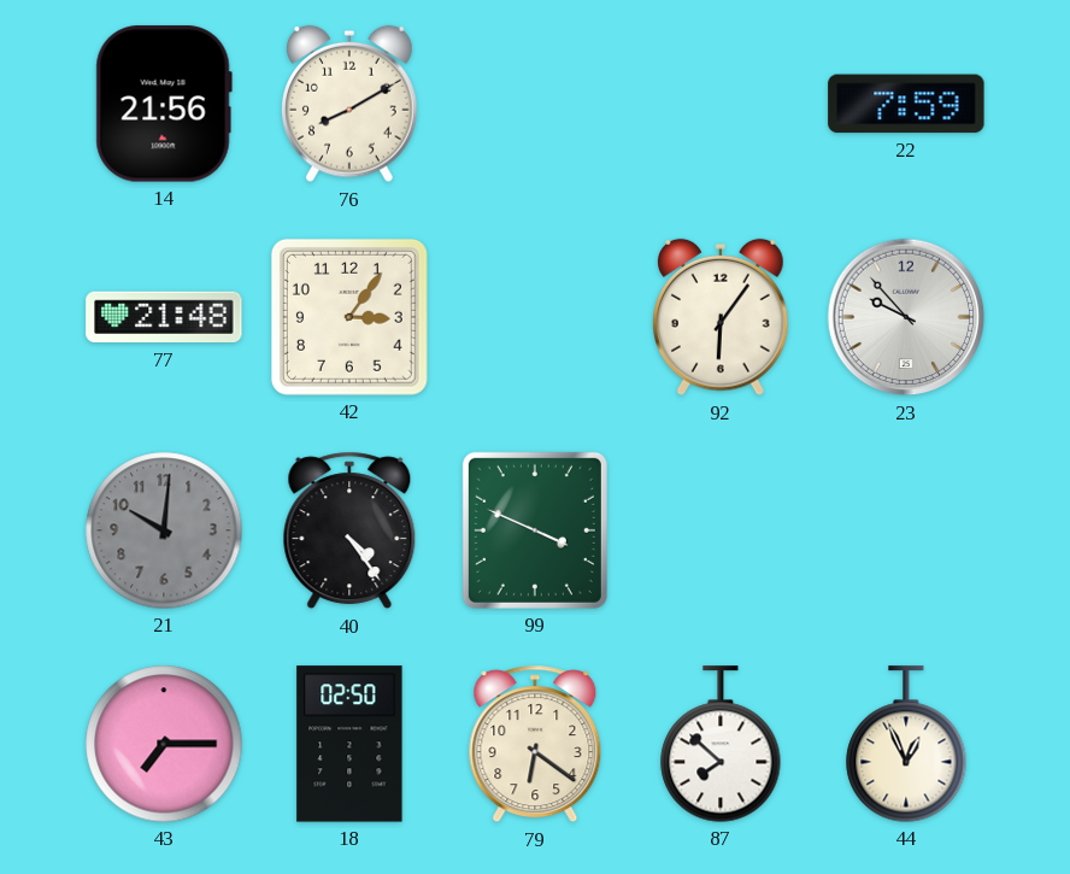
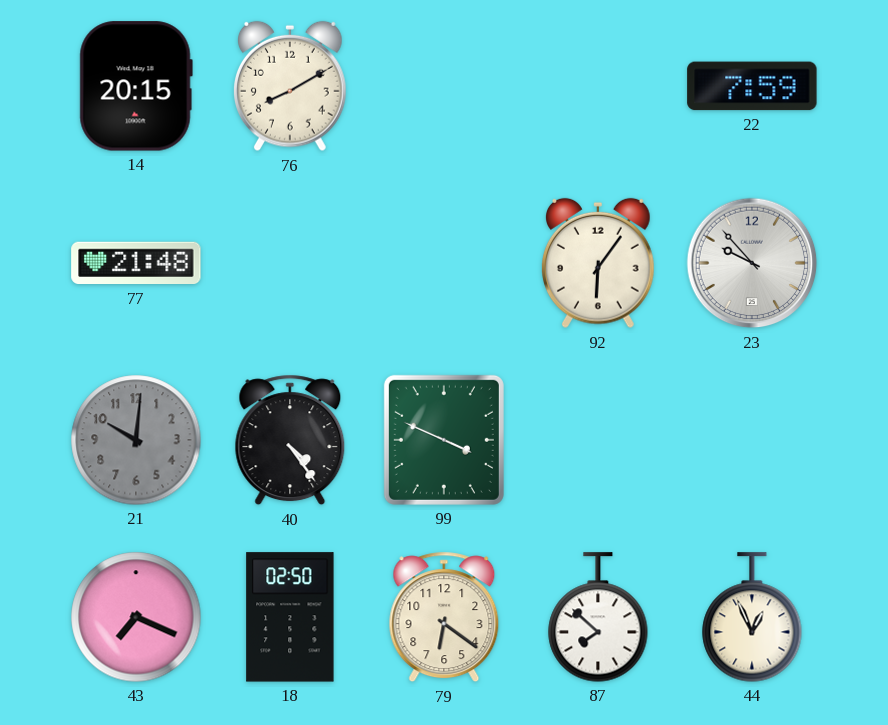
14: 21:56 -> 20:15 (136, 86)
42: 3:06 -> none (349, 317)
43: 7:15 -> 7:19 (136, 617)
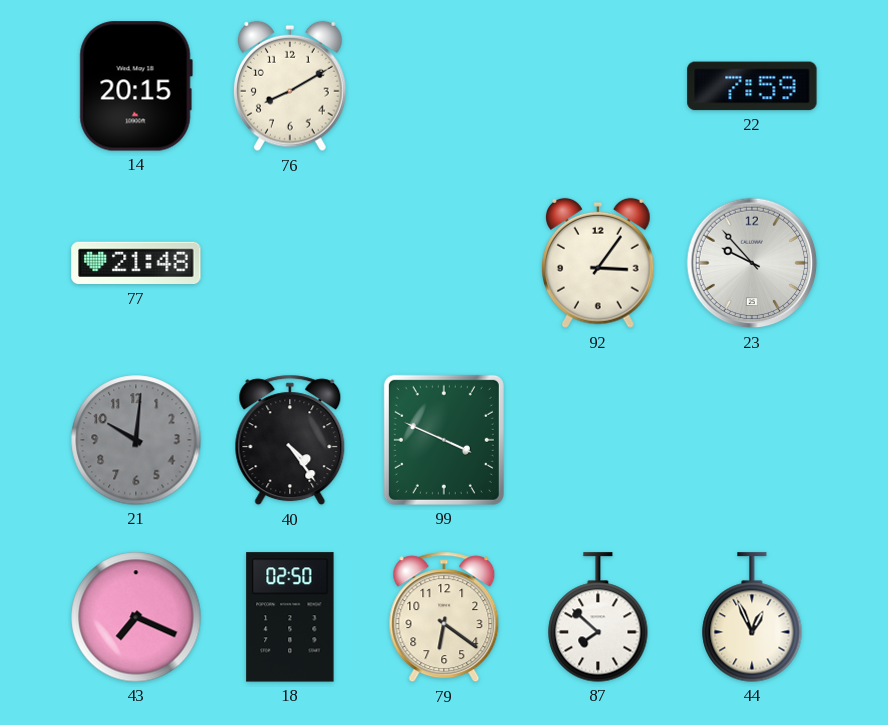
92: 6:06 -> 3:06 (599, 263)
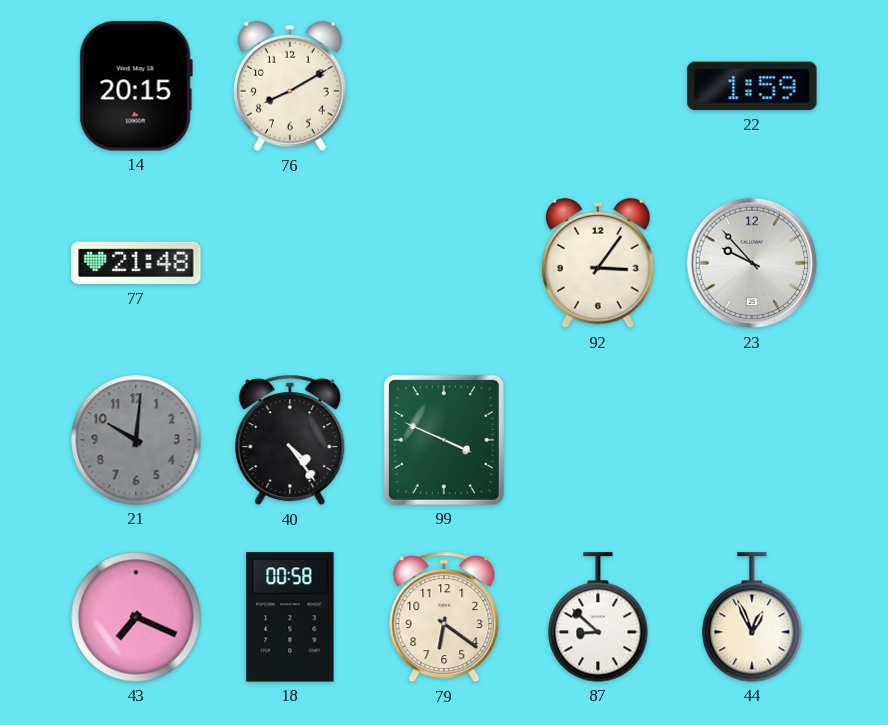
22: 7:59 -> 1:59 (752, 86)
18: 02:50 -> 00:58 (290, 617)
87: 7:52 -> 8:52 (598, 617)
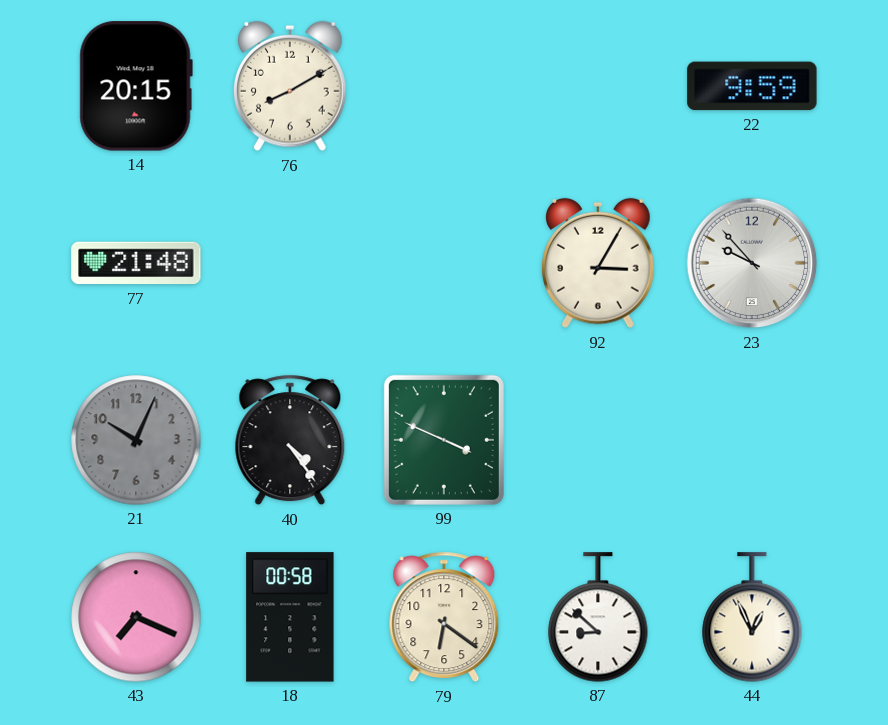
22: 1:59 -> 9:59 (752, 86)
92: 3:06 -> 3:05 (599, 263)
21: 10:01 -> 10:04 (136, 440)
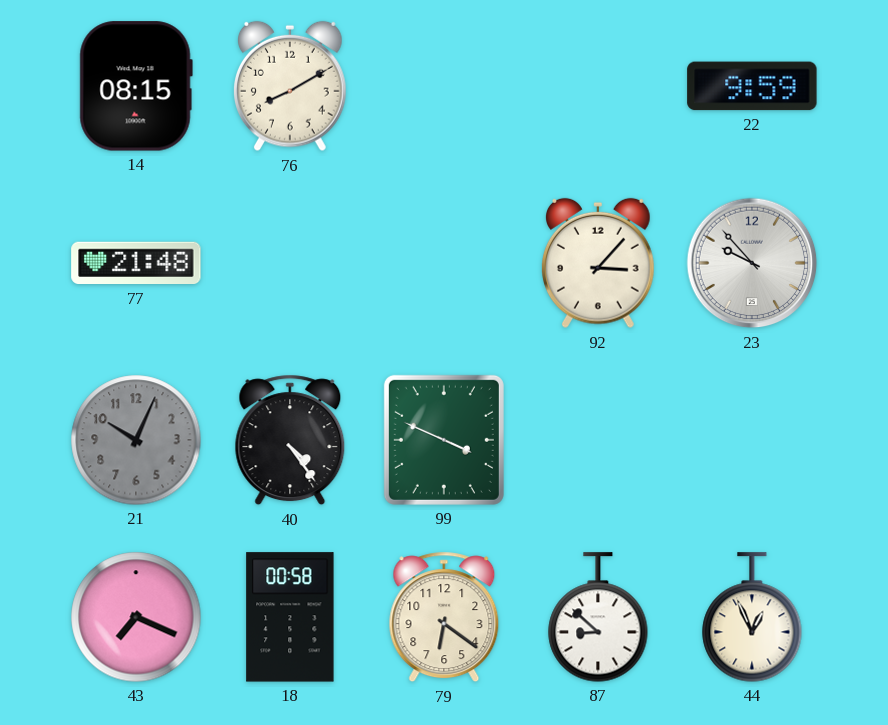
14: 20:15 -> 08:15 (136, 86)
92: 3:05 -> 3:07 (599, 263)
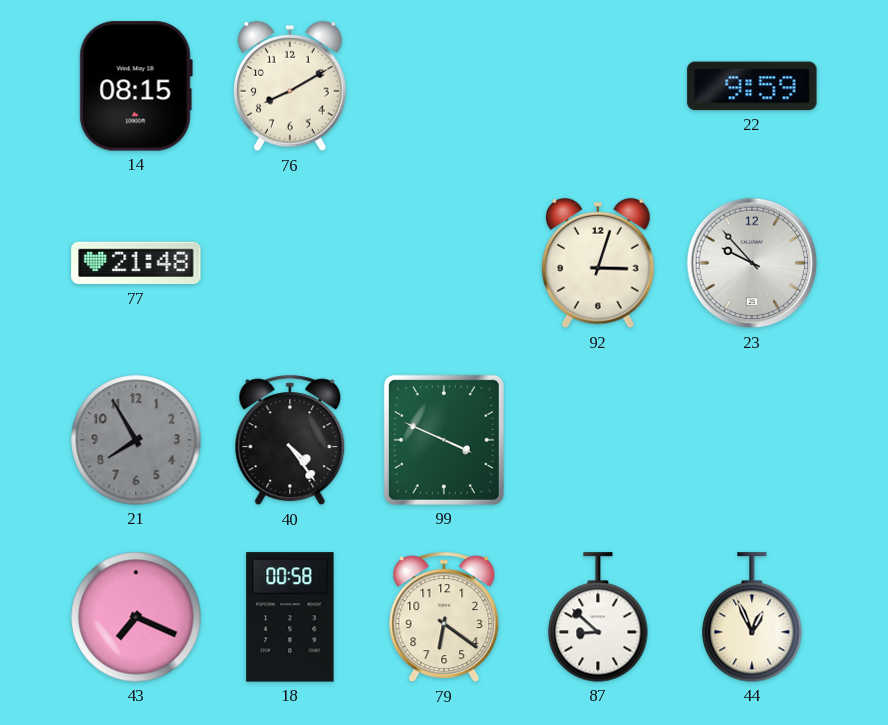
92: 3:07 -> 3:03 (599, 263)
21: 10:04 -> 7:55 (136, 440)
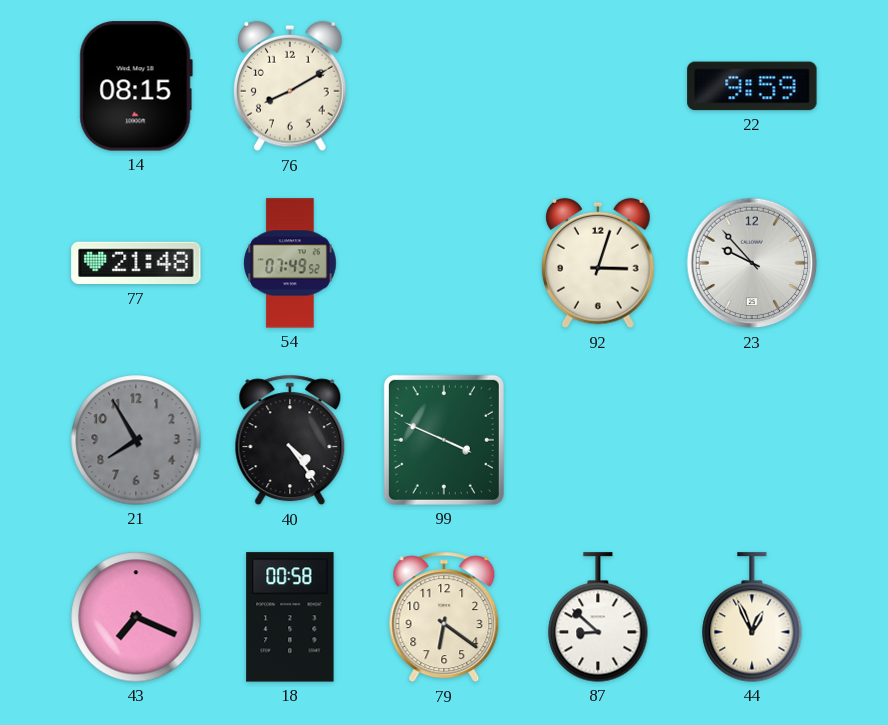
54: none -> 07:49 (291, 263)
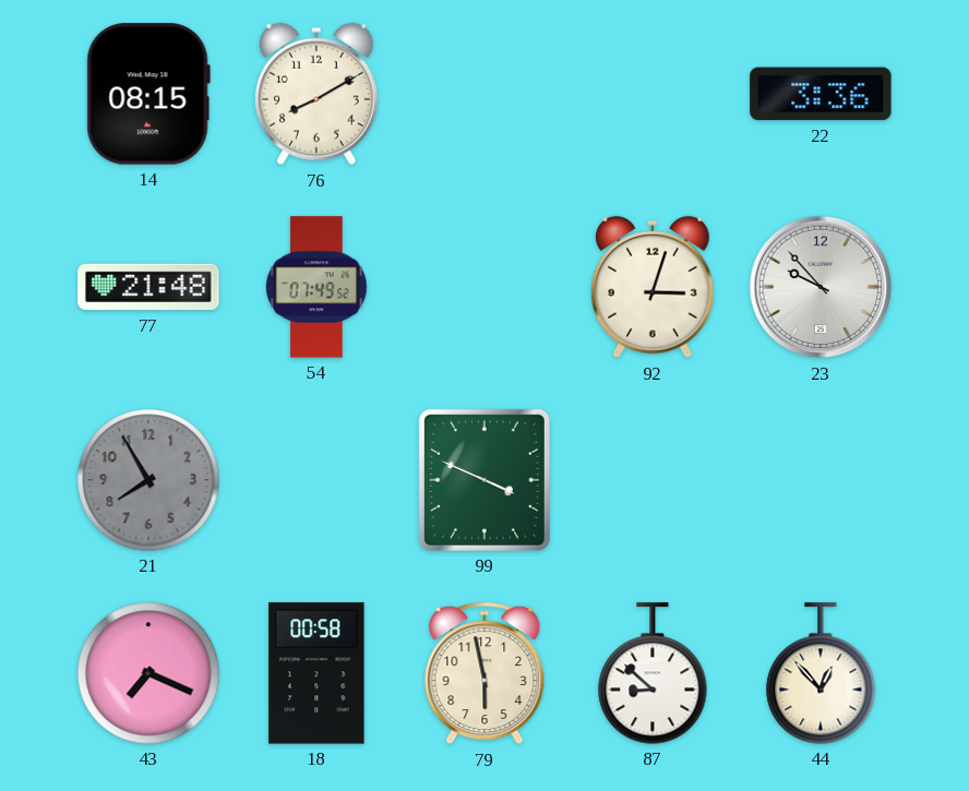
22: 9:59 -> 3:36 (821, 94)
40: 4:24 -> none (290, 440)
79: 6:21 -> 5:58 (484, 673)
44: 12:56 -> 12:53 (821, 673)
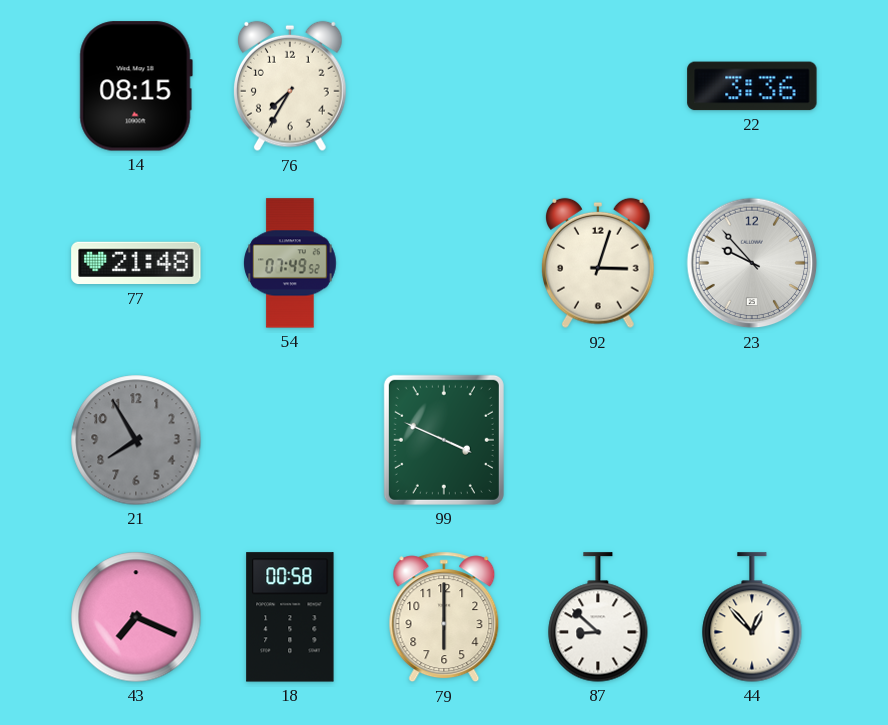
76: 8:10 -> 7:35 (291, 86)
79: 5:58 -> 6:00 (444, 617)
